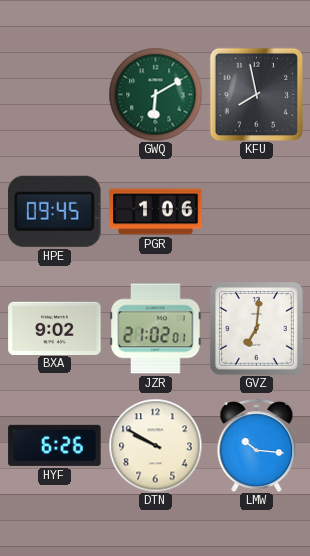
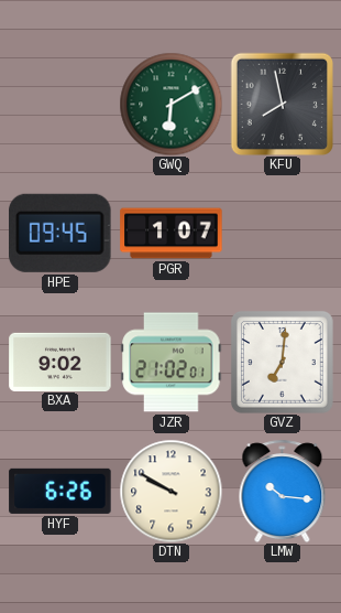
PGR: 1:06 -> 1:07 (172, 234)
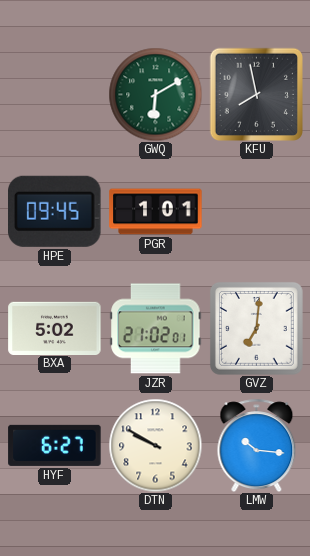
PGR: 1:07 -> 1:01 (156, 212)
BXA: 9:02 -> 5:02 (55, 328)
HYF: 6:26 -> 6:27 (55, 445)
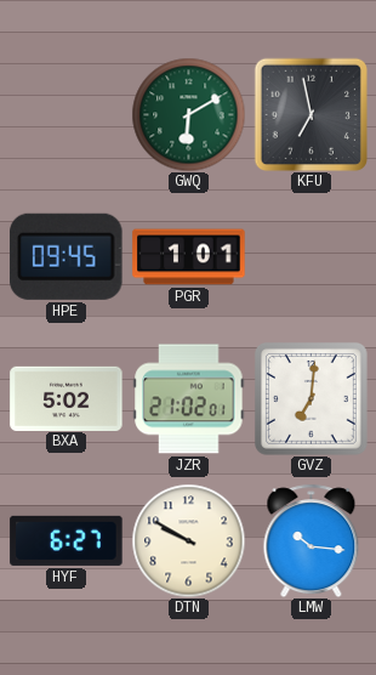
KFU: 7:58 -> 6:58 (311, 114)
